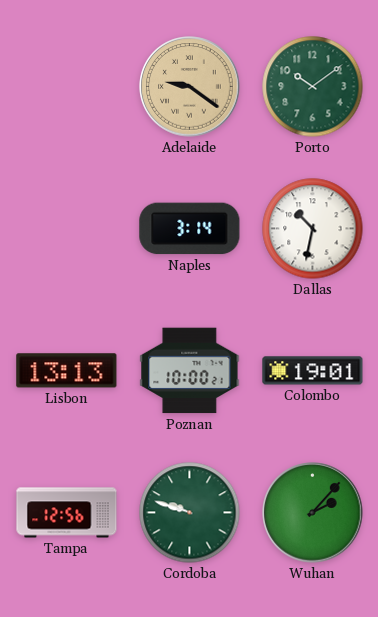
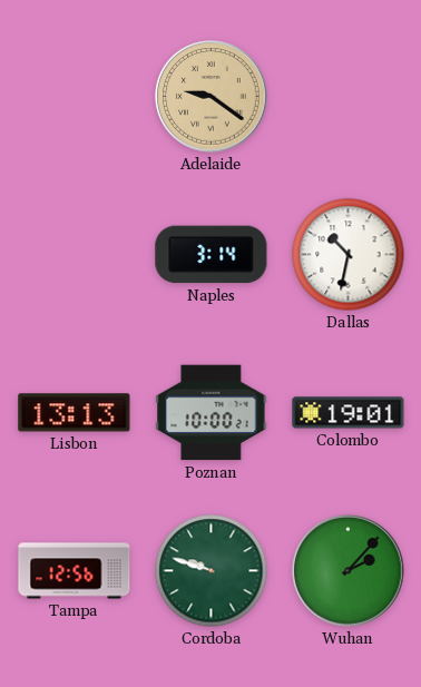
Porto: 10:09 -> none (313, 87)
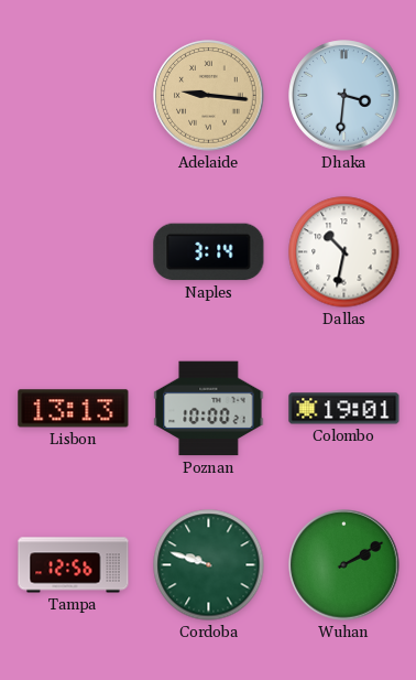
Adelaide: 9:21 -> 9:16 (209, 96)
Dhaka: none -> 3:31 (344, 96)
Wuhan: 2:07 -> 2:10 (344, 565)
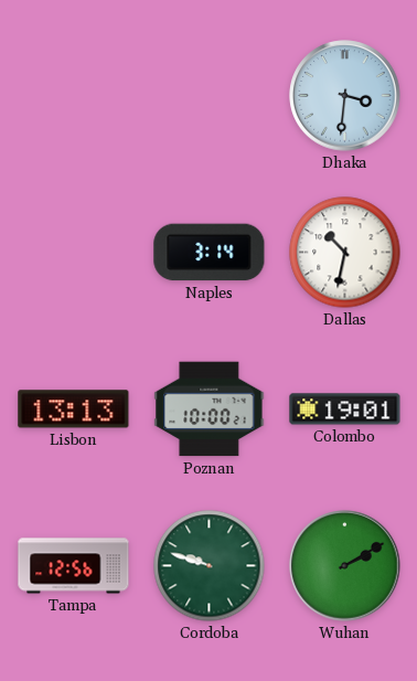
Adelaide: 9:16 -> none (209, 96)
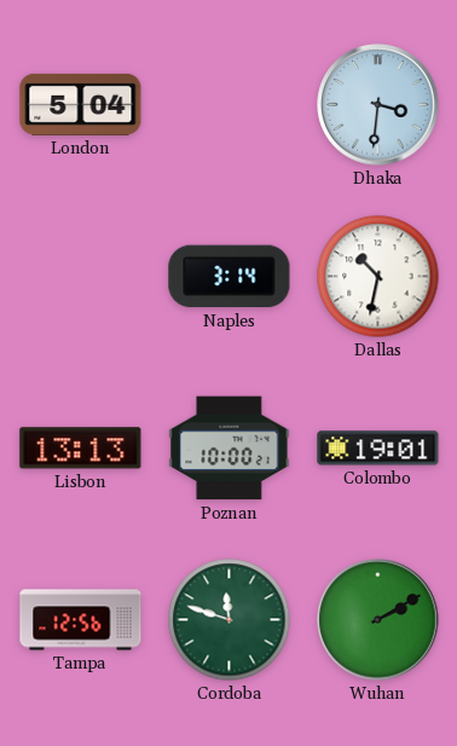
London: none -> 5:04 (81, 104)
Cordoba: 9:48 -> 11:48 (230, 620)
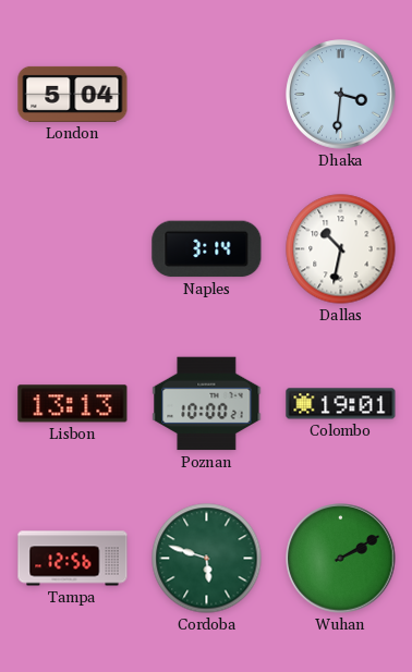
Cordoba: 11:48 -> 5:48 (207, 559)
